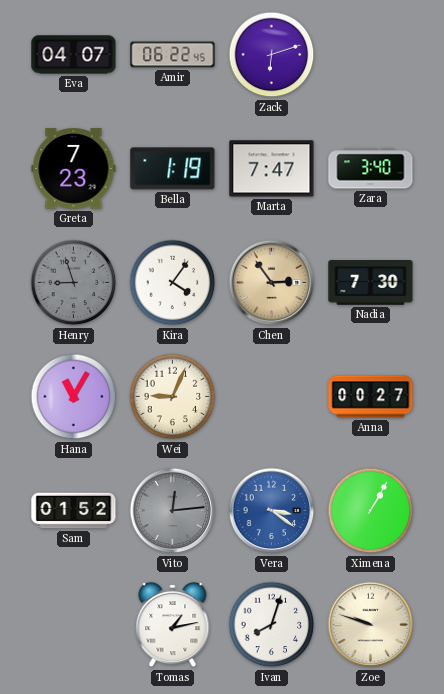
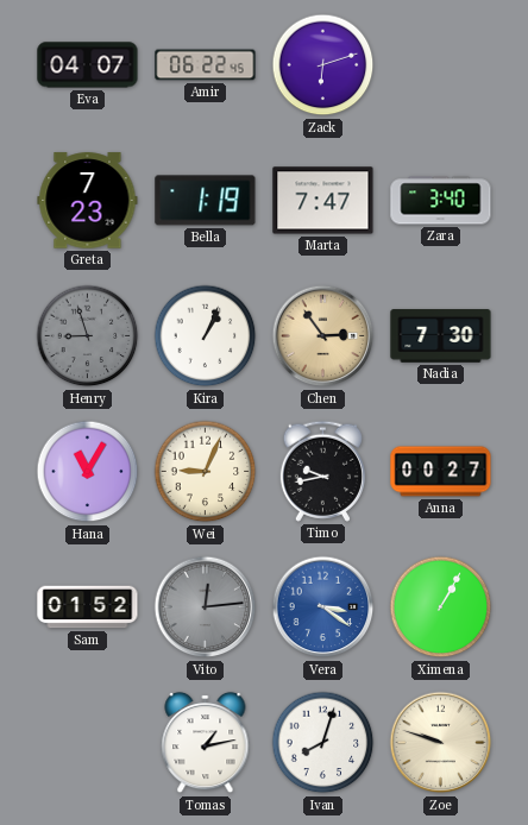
Kira: 4:06 -> 1:04 (206, 336)
Timo: none -> 9:43 (322, 471)
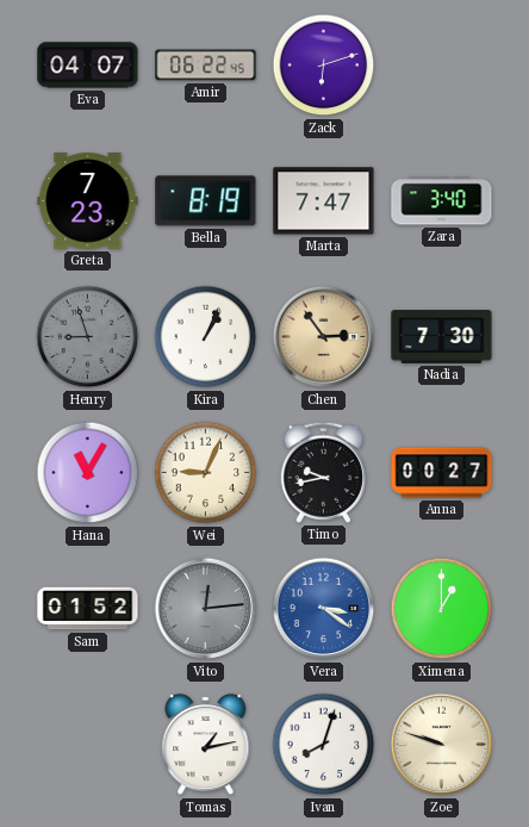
Bella: 1:19 -> 8:19 (206, 201)
Ximena: 1:05 -> 1:00 (442, 609)
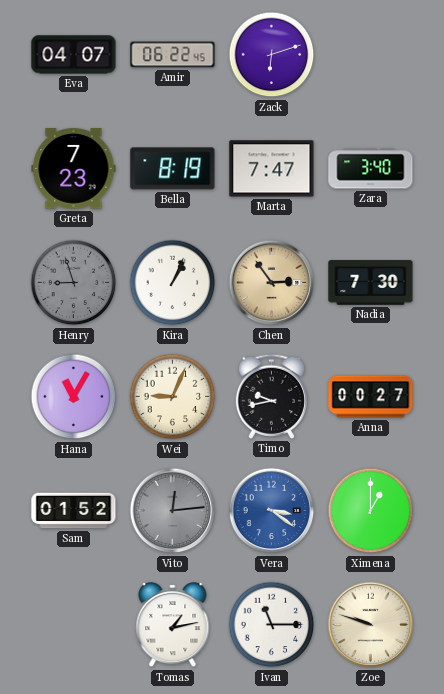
Ivan: 8:03 -> 11:15 (272, 625)
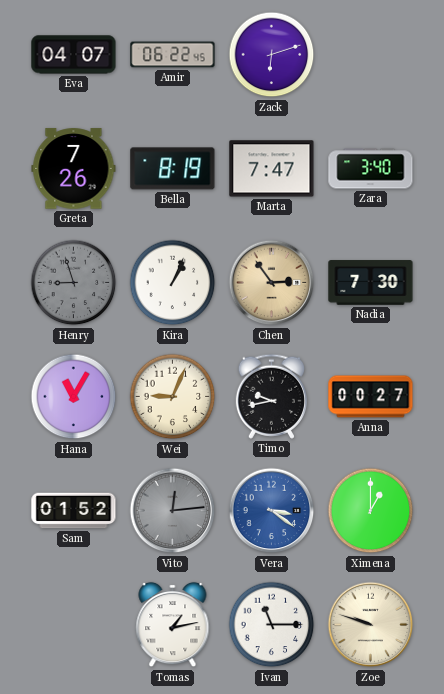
Greta: 7:23 -> 7:26 (74, 169)
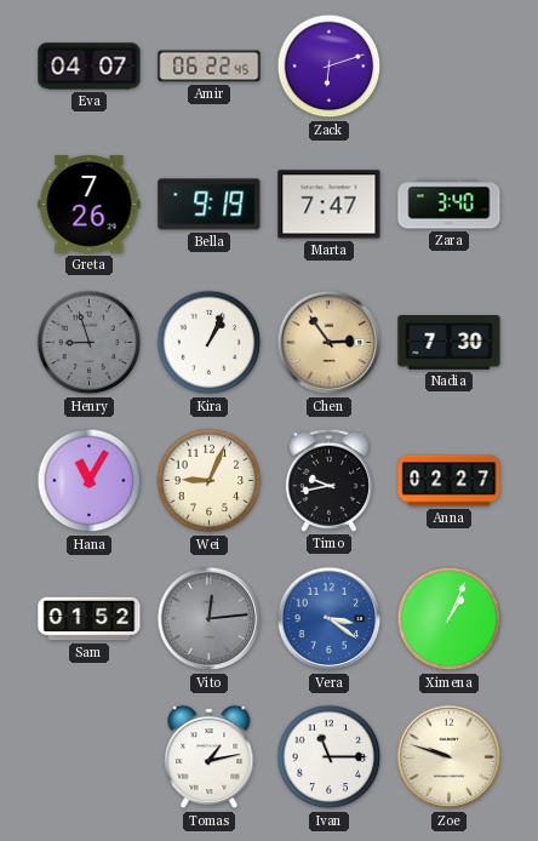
Bella: 8:19 -> 9:19 (210, 205)
Anna: 00:27 -> 02:27 (450, 481)
Ximena: 1:00 -> 1:04 (450, 619)
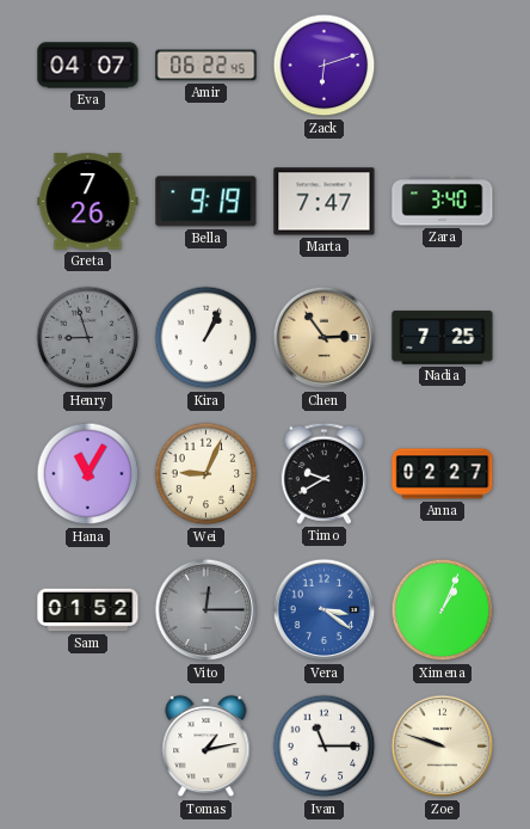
Nadia: 7:30 -> 7:25 (443, 338)
Timo: 9:43 -> 9:40 (323, 473)
Vito: 12:14 -> 12:15 (207, 610)
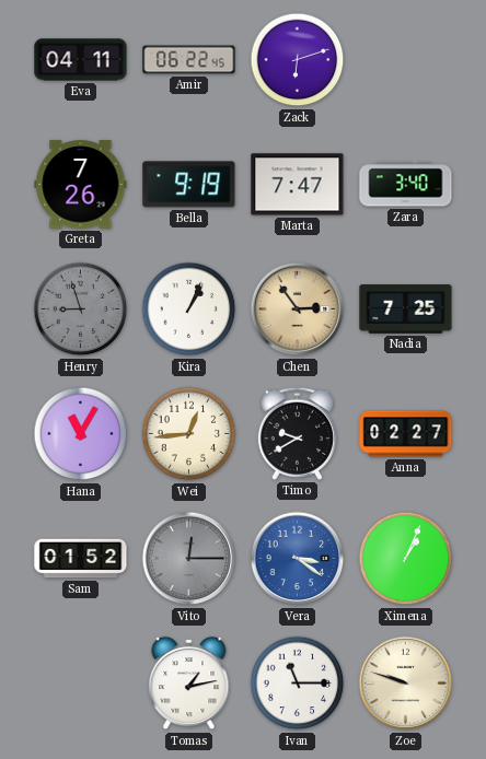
Eva: 04:07 -> 04:11 (81, 60)
Wei: 9:04 -> 12:44 (189, 434)
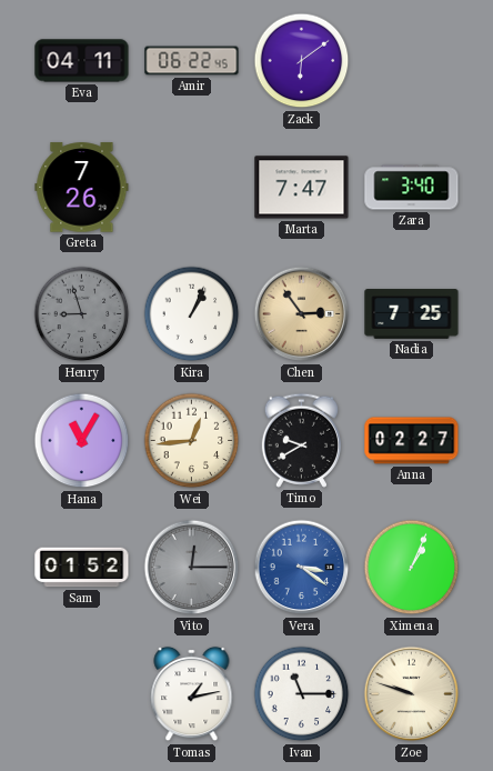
Zack: 6:12 -> 6:09 (302, 61)
Bella: 9:19 -> none (189, 185)
